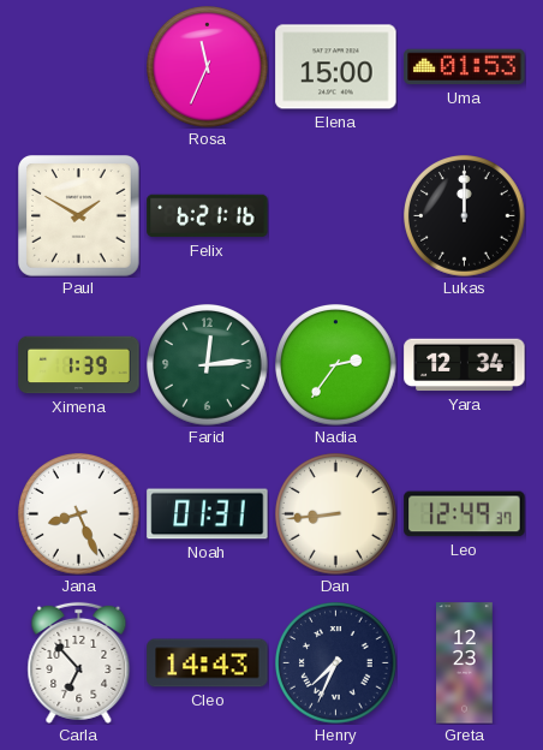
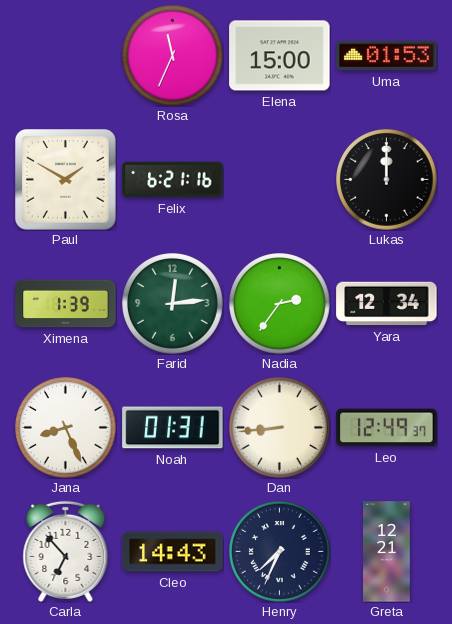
Greta: 12:23 -> 12:21 (387, 552)
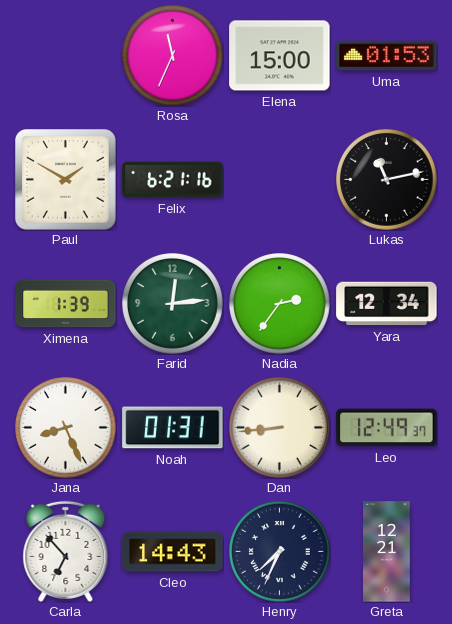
Lukas: 12:00 -> 11:13 (387, 180)
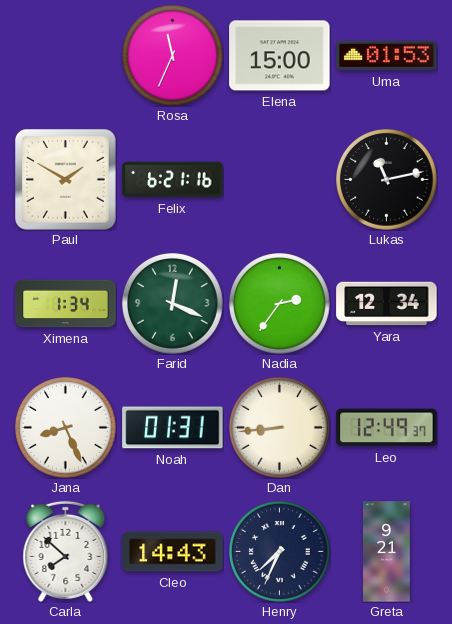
Ximena: 1:39 -> 1:34 (66, 304)
Farid: 12:14 -> 12:19 (173, 304)
Carla: 6:53 -> 7:52 (66, 551)
Greta: 12:21 -> 9:21 (387, 552)
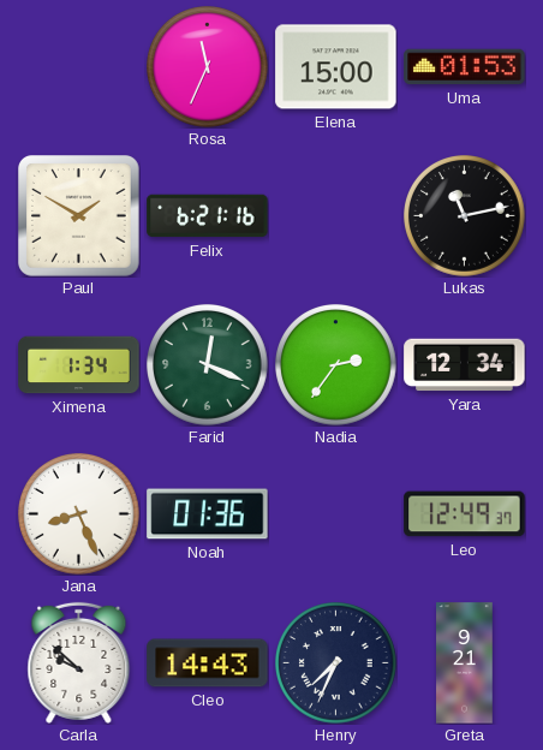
Noah: 01:31 -> 01:36 (208, 514)
Dan: 8:44 -> none (280, 428)
Carla: 7:52 -> 9:52 (79, 662)
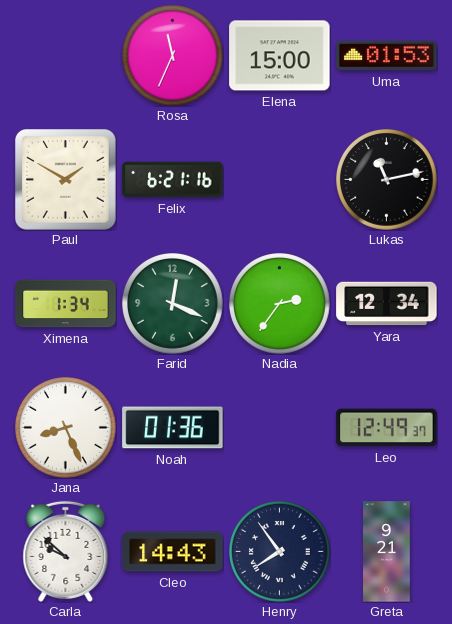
Henry: 7:34 -> 7:54 (280, 552)
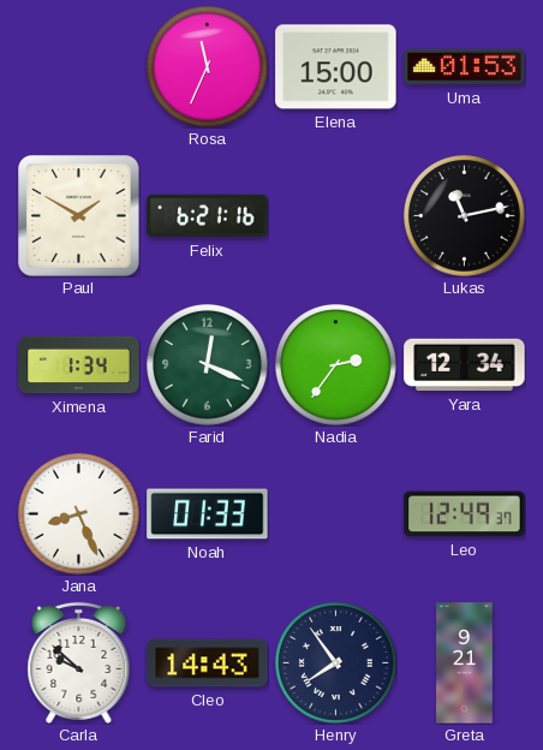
Noah: 01:36 -> 01:33 (208, 514)
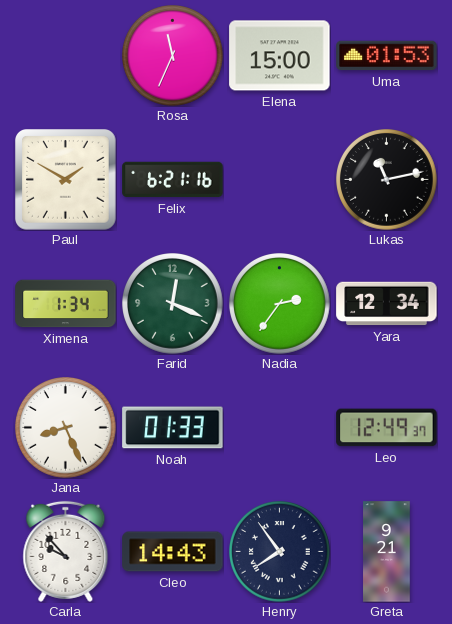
Carla: 9:52 -> 9:53 (66, 551)
